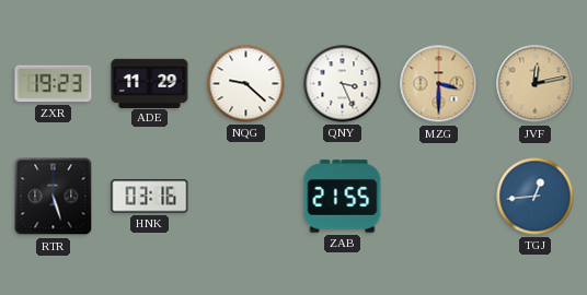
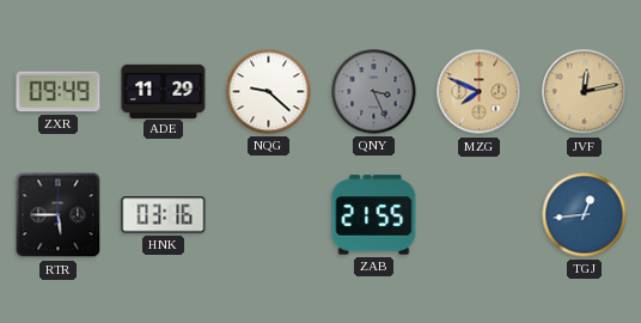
ZXR: 19:23 -> 09:49 (59, 92)
QNY dial: white -> grey (374, 92)
MZG: 3:30 -> 7:49 (480, 92)
RTR: 5:27 -> 5:45 (59, 215)
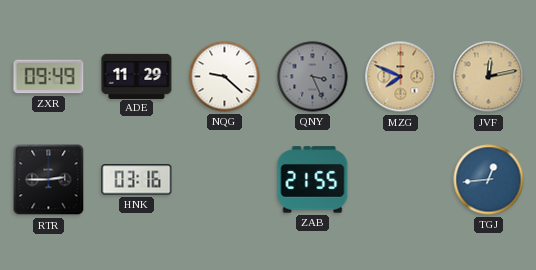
RTR: 5:45 -> 2:45 (49, 180)
